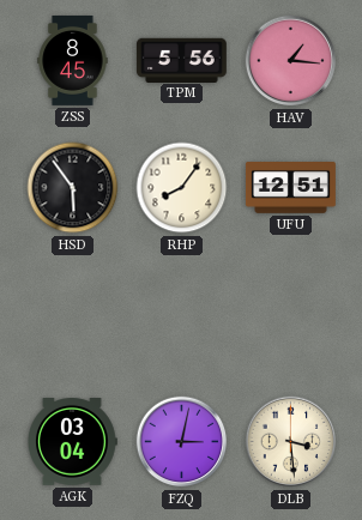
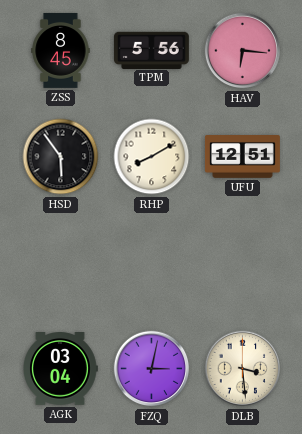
HAV: 1:16 -> 6:16 (243, 51)
RHP: 8:06 -> 8:10 (152, 157)
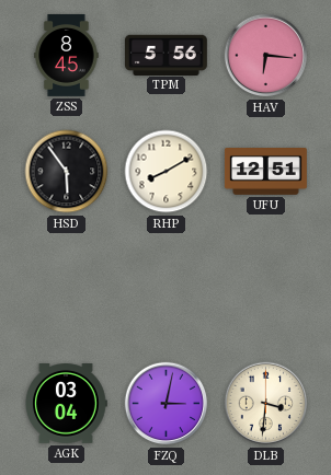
DLB: 3:29 -> 3:31 (266, 404)
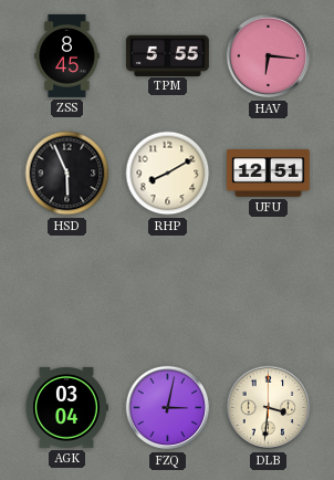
TPM: 5:56 -> 5:55 (167, 55)
HSD: 5:54 -> 5:56 (67, 174)
